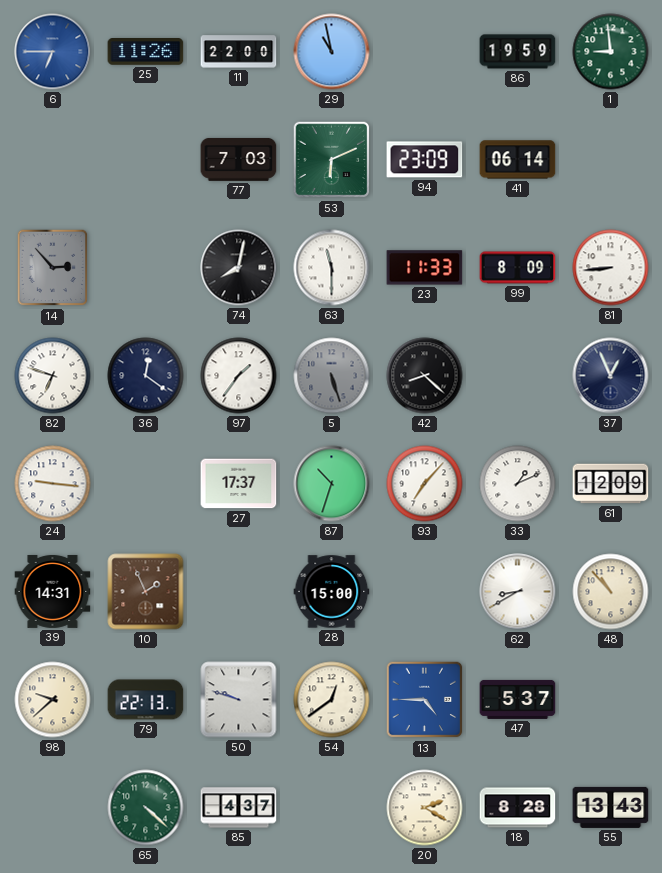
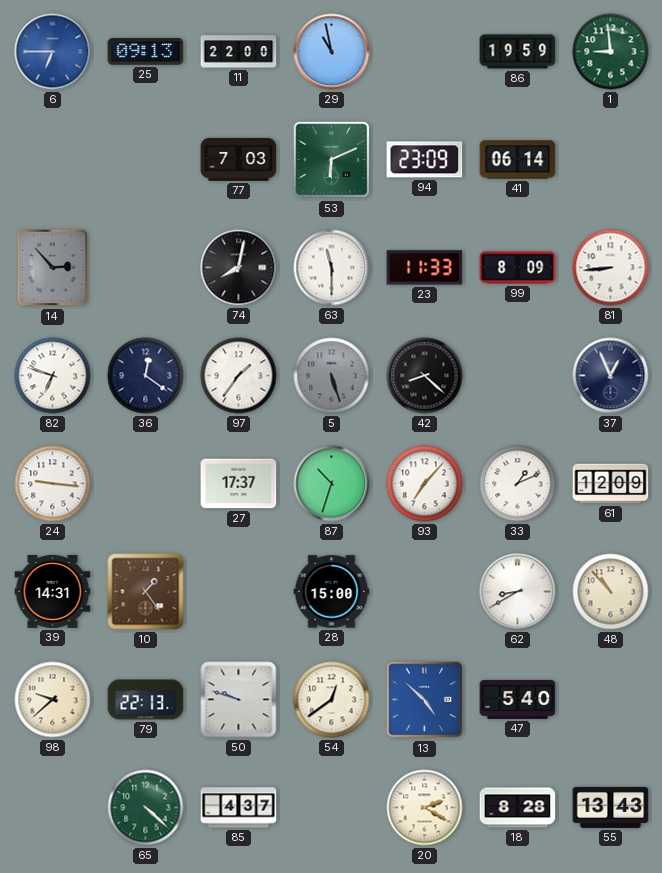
25: 11:26 -> 09:13 (146, 52)
10: 1:56 -> 1:24 (146, 592)
13: 4:45 -> 4:52 (425, 700)
47: 5:37 -> 5:40 (518, 699)
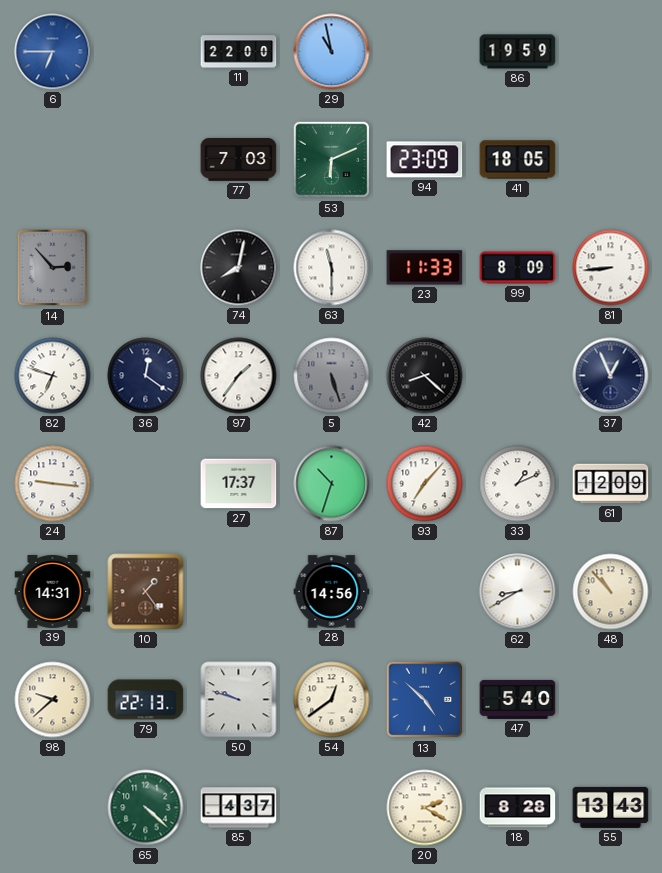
25: 09:13 -> none (146, 52)
1: 8:59 -> none (611, 52)
41: 06:14 -> 18:05 (518, 160)
28: 15:00 -> 14:56 (332, 592)
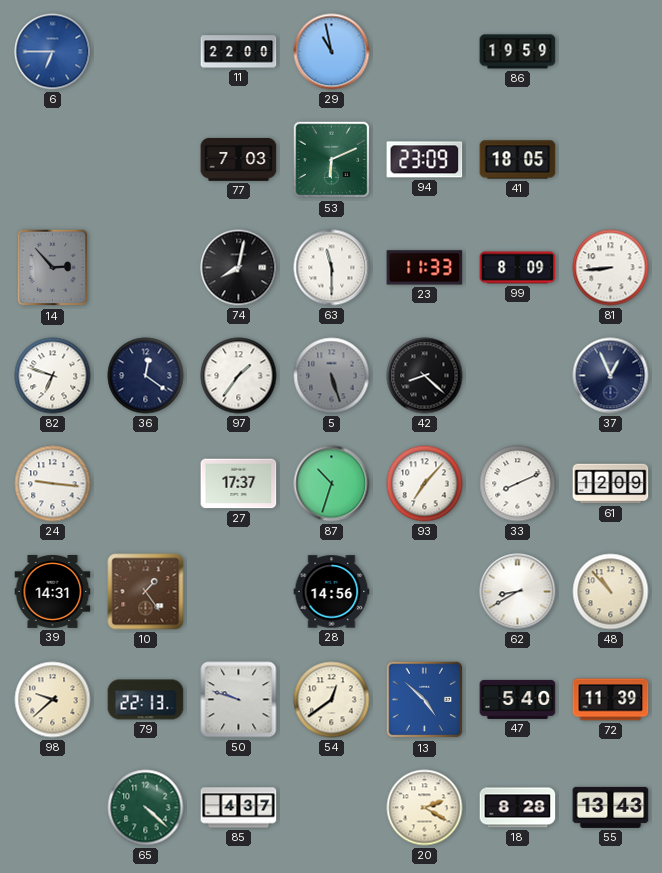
33: 1:11 -> 8:11 (518, 484)
72: none -> 11:39 (611, 700)
